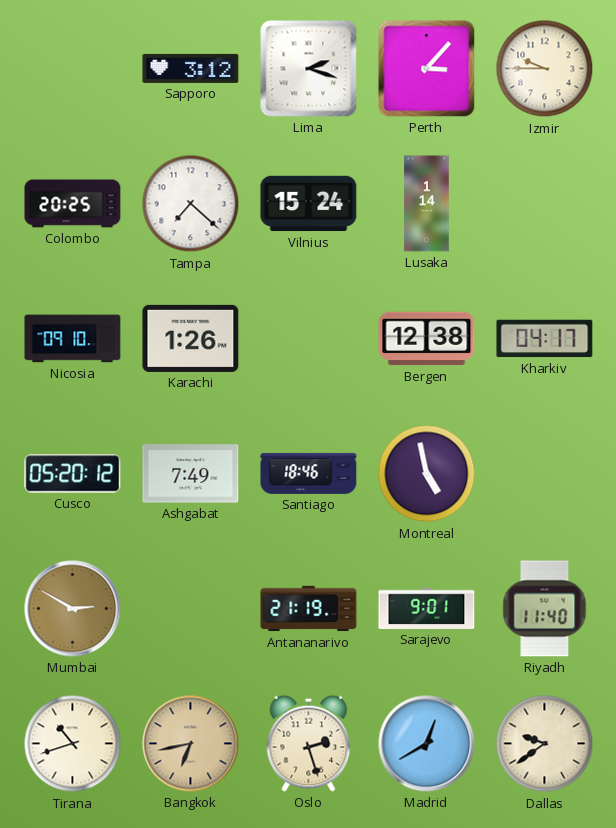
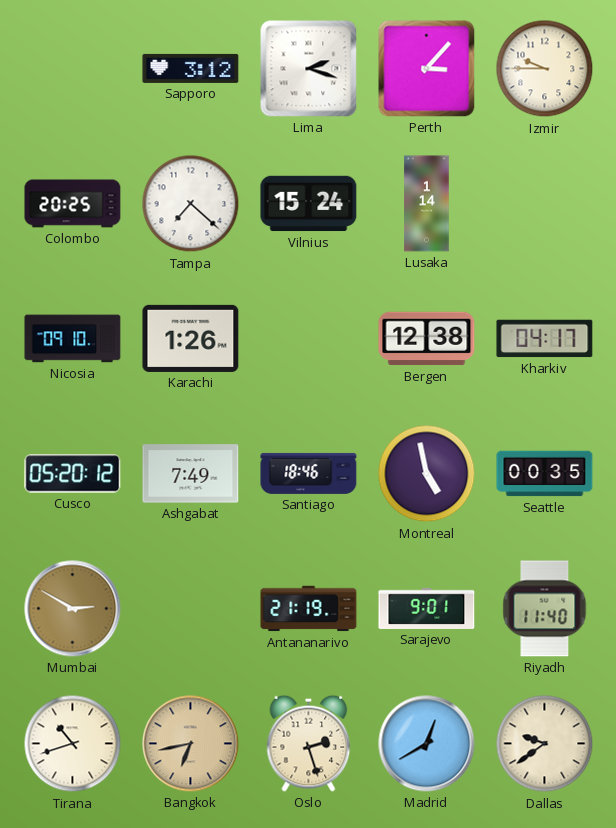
Seattle: none -> 00:35 (545, 474)
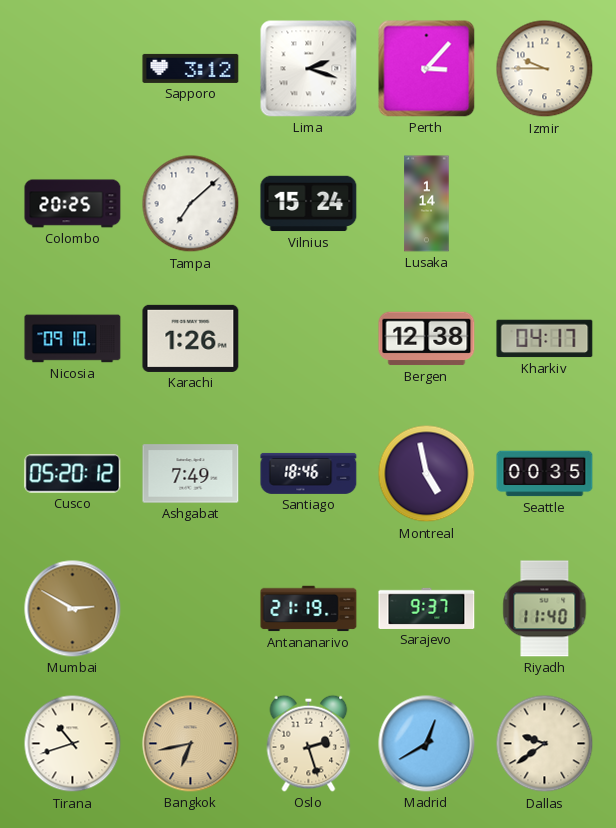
Tampa: 7:22 -> 7:08 (191, 204)
Sarajevo: 9:01 -> 9:37 (427, 608)
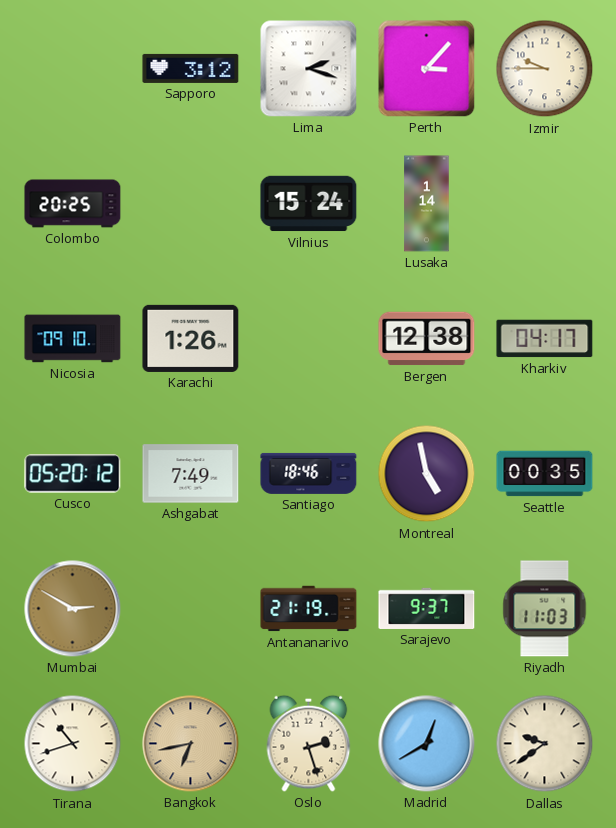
Tampa: 7:08 -> none (191, 204)
Riyadh: 11:40 -> 11:03 (545, 609)
